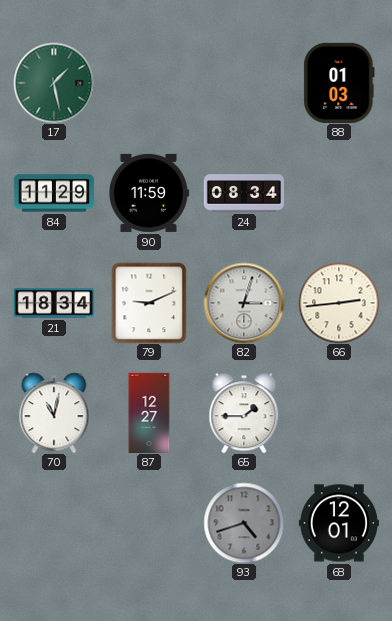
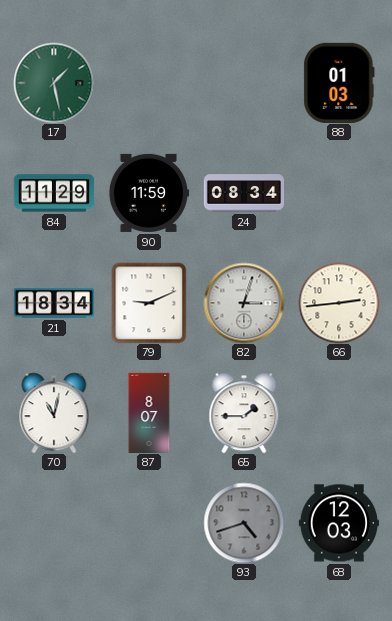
87: 12:27 -> 8:07 (149, 412)
68: 12:01 -> 12:03 (339, 523)
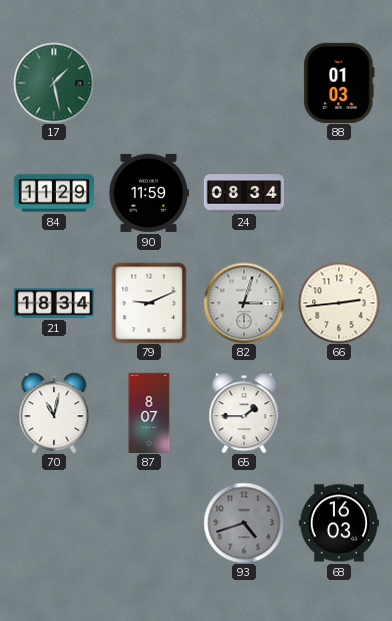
68: 12:03 -> 16:03 (339, 523)
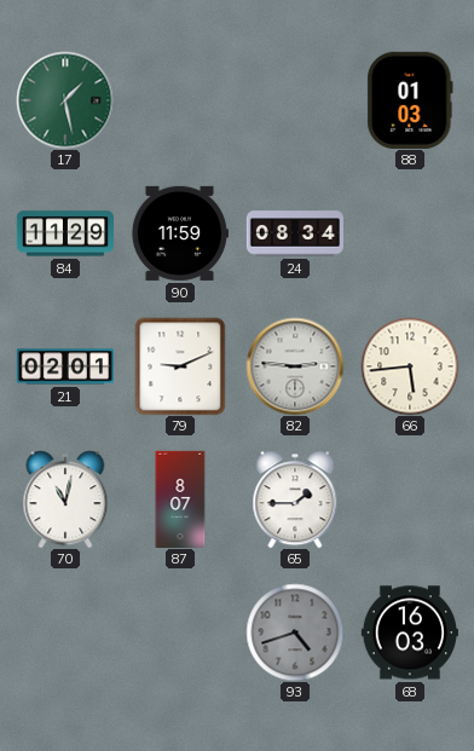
21: 18:34 -> 02:01 (64, 366)
82: 3:03 -> 2:46 (295, 366)
66: 2:44 -> 5:44 (410, 366)
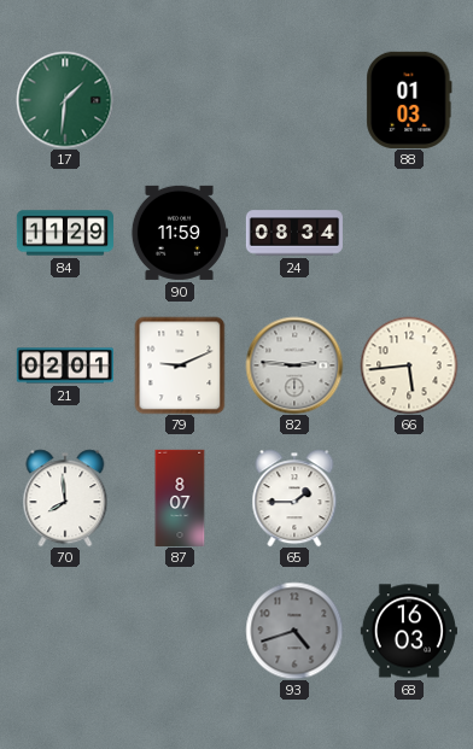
17: 1:28 -> 1:31 (65, 100)
70: 11:02 -> 7:59 (65, 498)
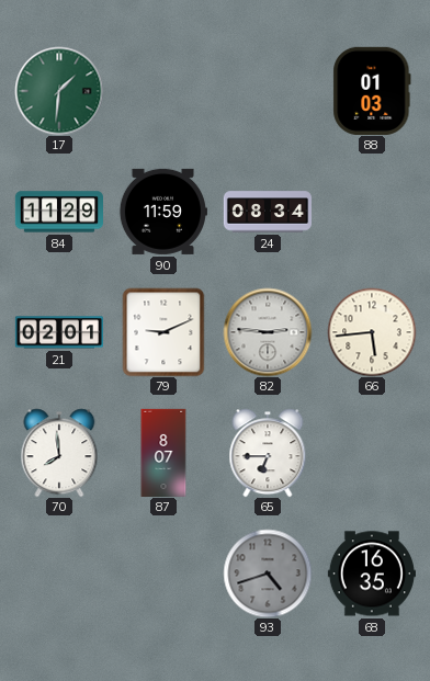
65: 1:45 -> 6:45 (268, 453)
68: 16:03 -> 16:35 (372, 574)
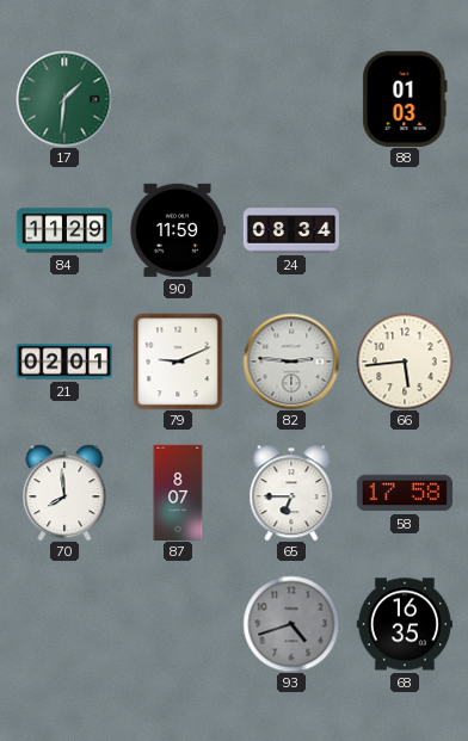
58: none -> 17:58 (405, 493)
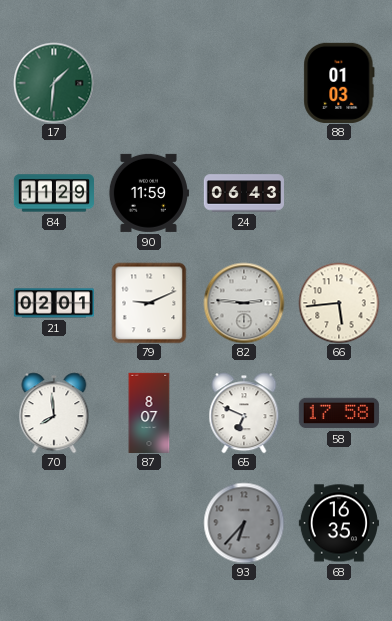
24: 08:34 -> 06:43 (243, 193)
65: 6:45 -> 6:49 (244, 413)
93: 4:42 -> 6:37 (244, 523)
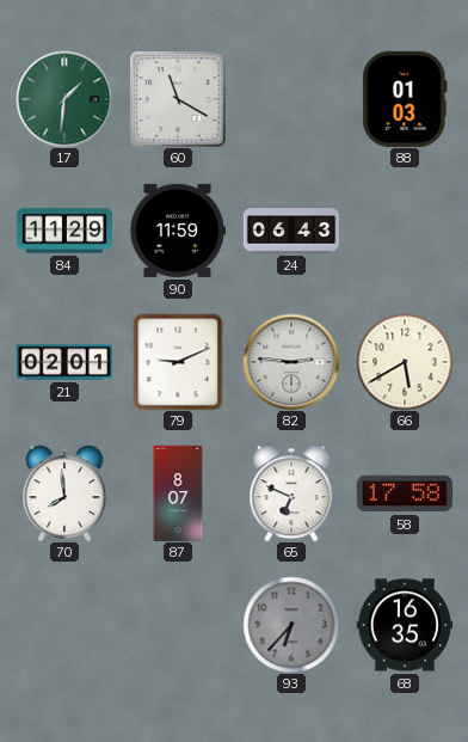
60: none -> 11:20 (178, 99)
66: 5:44 -> 5:40 (405, 362)
